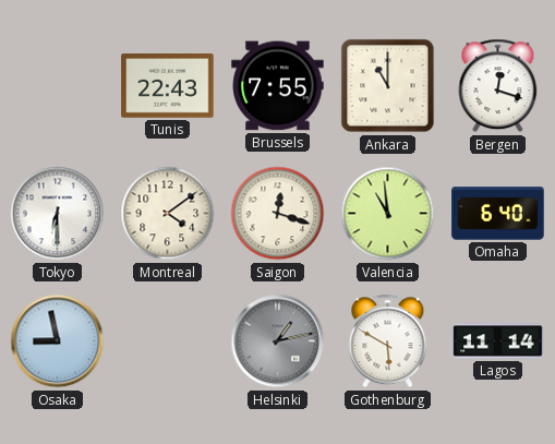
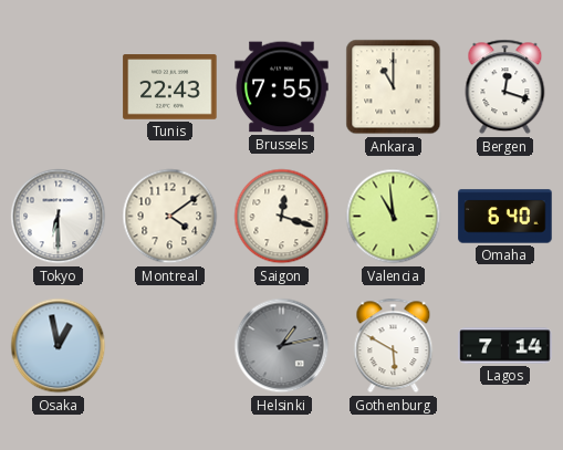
Osaka: 8:58 -> 12:58 (59, 346)
Lagos: 11:14 -> 7:14 (505, 346)
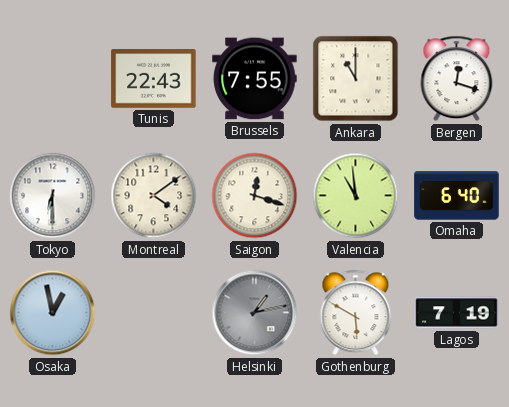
Lagos: 7:14 -> 7:19 (457, 313)
